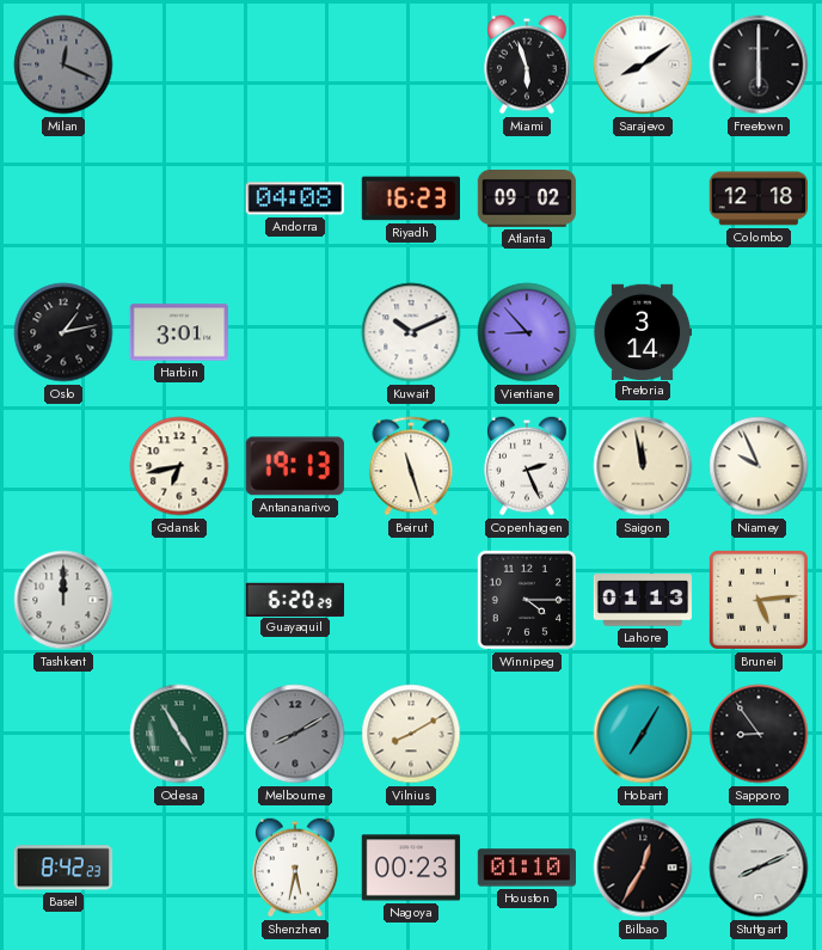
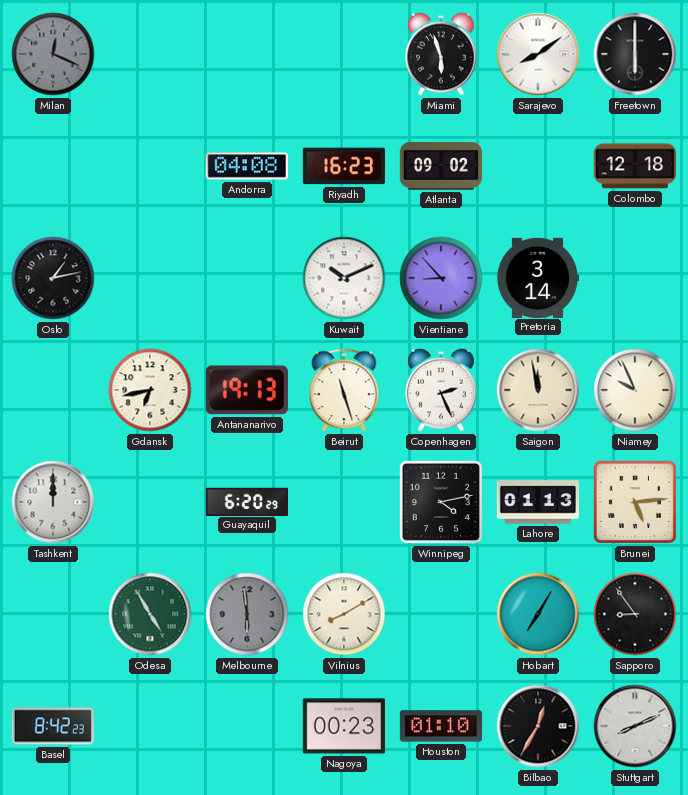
Harbin: 3:01 -> none (178, 332)
Winnipeg: 4:15 -> 4:13 (441, 502)
Melbourne: 8:10 -> 5:59 (247, 614)
Shenzhen: 5:32 -> none (296, 868)
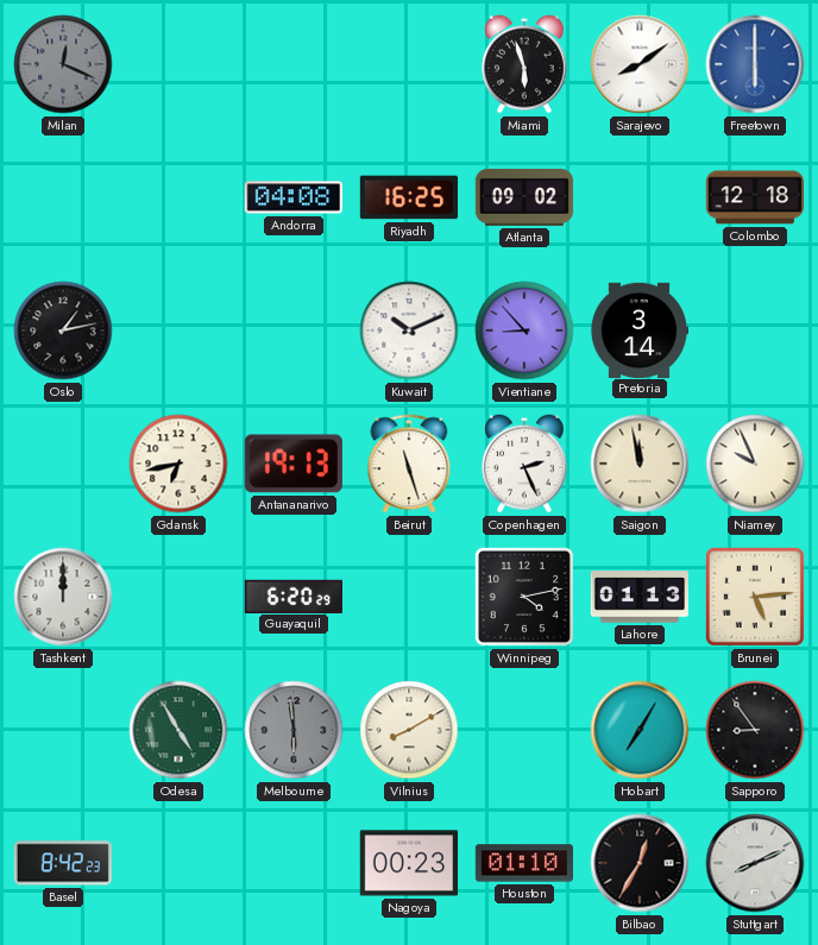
Freetown dial: black -> blue (755, 64)
Riyadh: 16:23 -> 16:25 (408, 197)
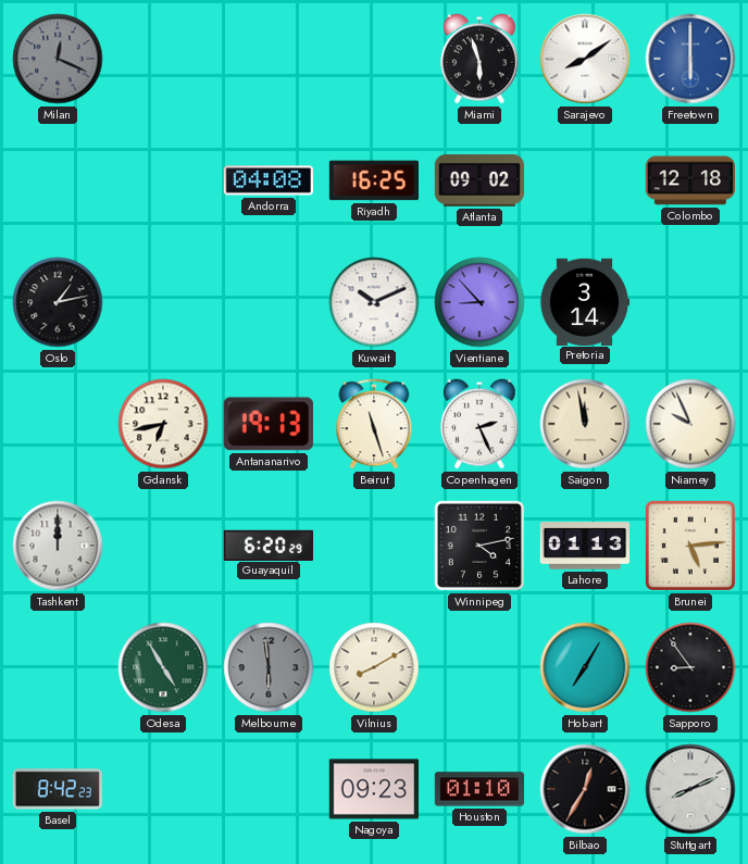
Nagoya: 00:23 -> 09:23 (373, 789)
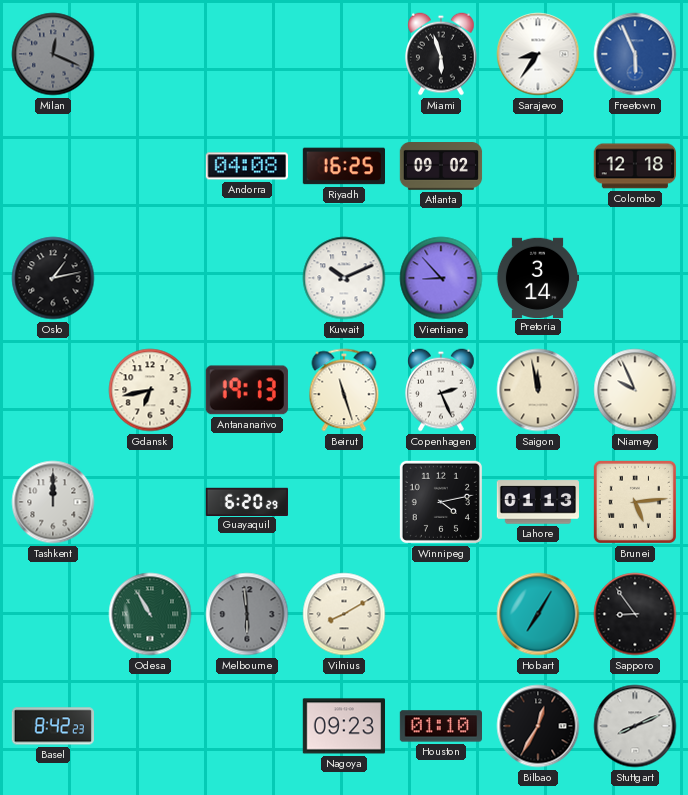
Sarajevo: 8:09 -> 8:36 (538, 54)
Freetown: 6:00 -> 5:56 (635, 54)
Odesa: 4:55 -> 10:55 (150, 614)
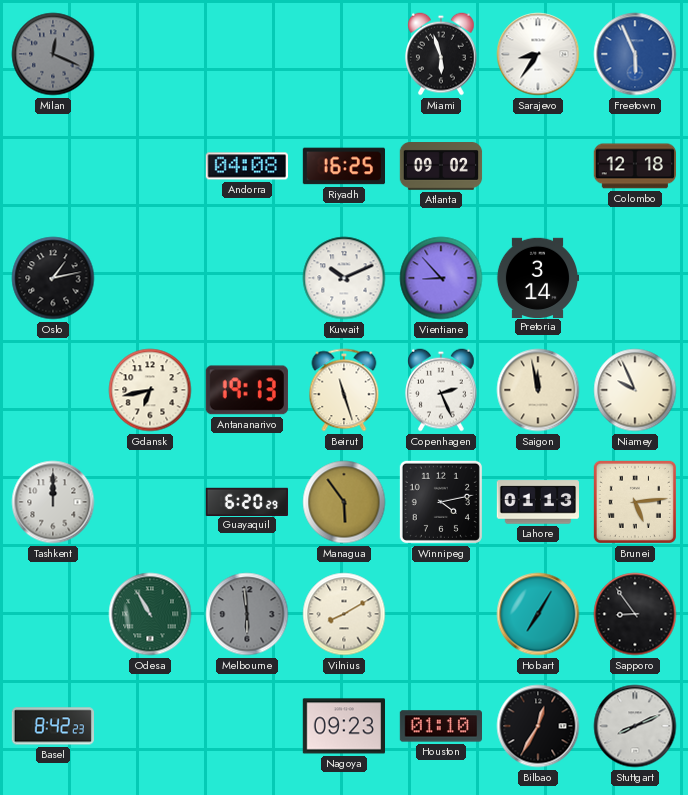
Managua: none -> 5:54 (344, 502)
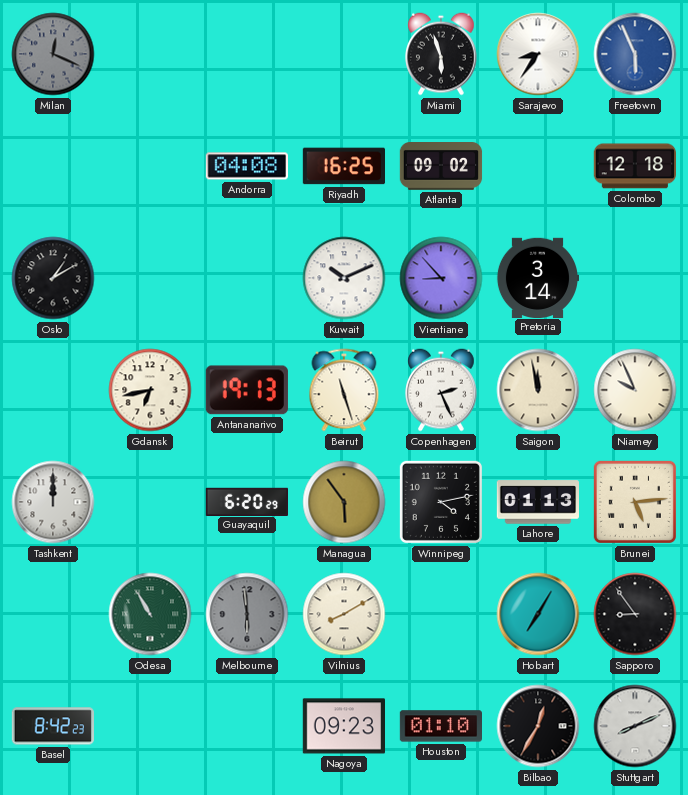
Oslo: 1:13 -> 1:10 (53, 278)
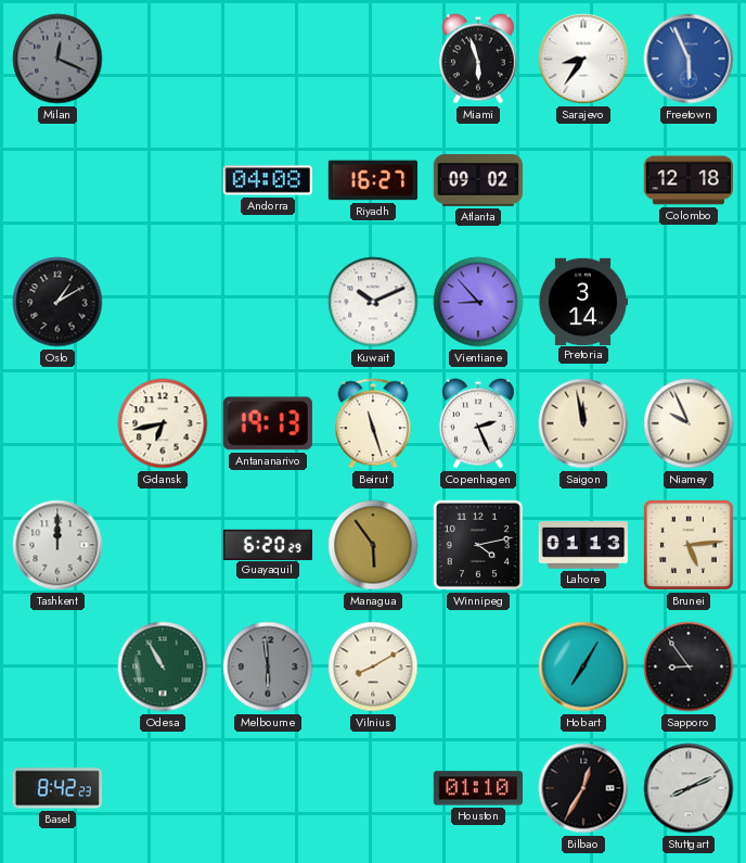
Riyadh: 16:25 -> 16:27 (372, 180)
Nagoya: 09:23 -> none (343, 726)
